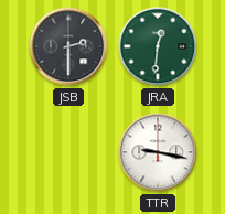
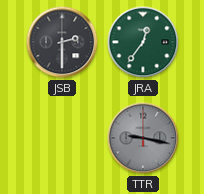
JRA: 12:31 -> 12:36 (143, 42)
TTR dial: white -> grey (143, 138)
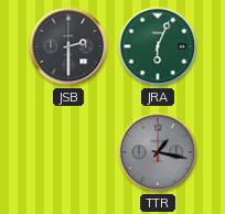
JRA: 12:36 -> 6:04 (158, 46)
TTR: 9:17 -> 1:17 (158, 152)
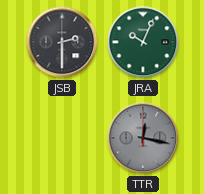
JRA: 6:04 -> 10:04 (143, 42)
TTR: 1:17 -> 12:17 (143, 138)
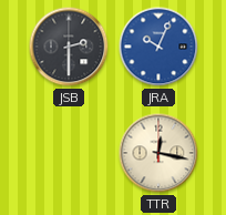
JRA dial: green -> blue (158, 47)
TTR dial: grey -> cream (158, 153)
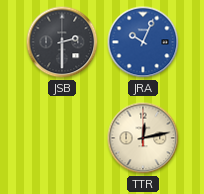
TTR: 12:17 -> 12:13 (143, 138)
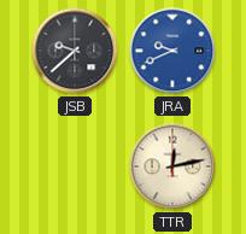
JSB: 2:30 -> 9:38 (75, 51)
JRA: 10:04 -> 9:41 (172, 51)
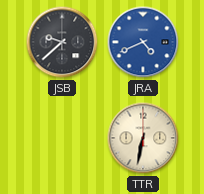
JRA: 9:41 -> 4:41 (143, 42)
TTR: 12:13 -> 6:32 (143, 138)
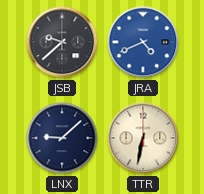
LNX: none -> 9:08 (62, 138)
